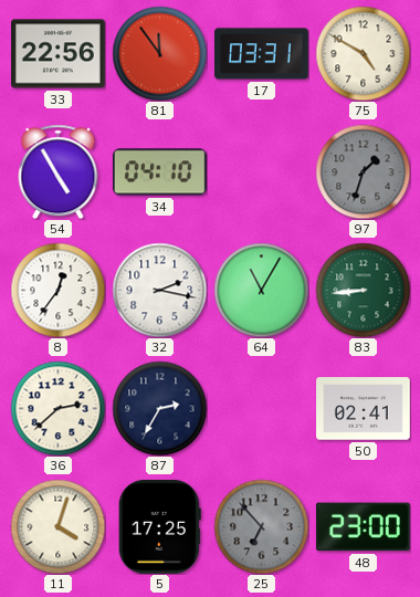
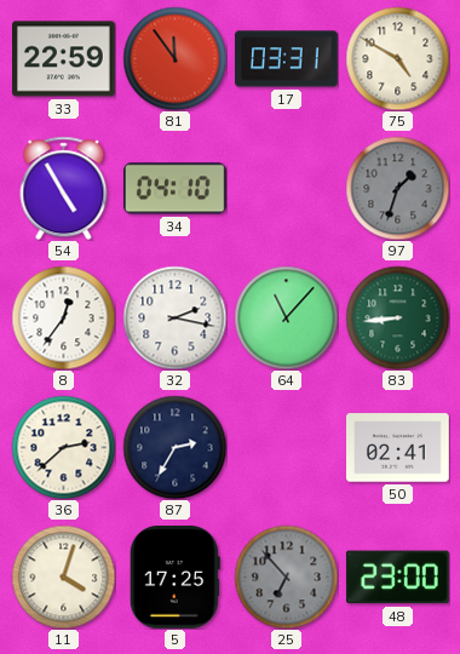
33: 22:56 -> 22:59 (64, 59)
64: 11:05 -> 11:07 (286, 317)
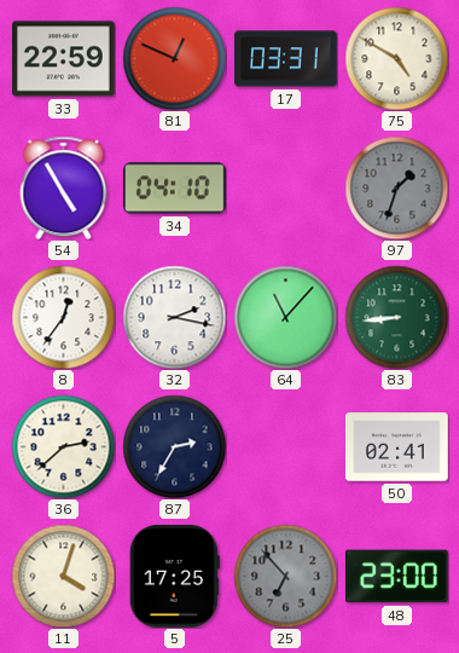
81: 11:54 -> 12:49 (174, 58)
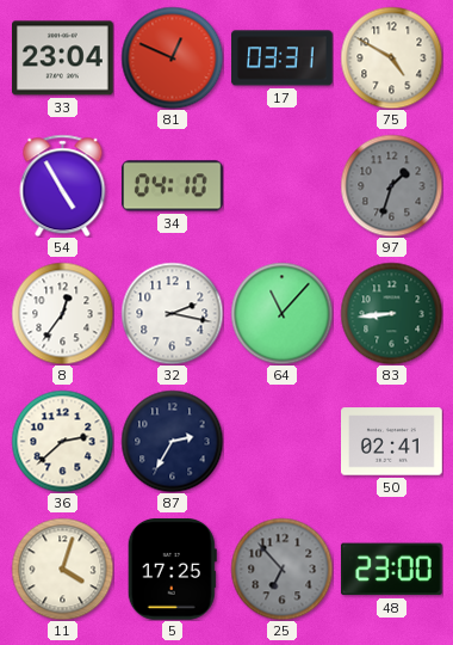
33: 22:59 -> 23:04 (63, 59)
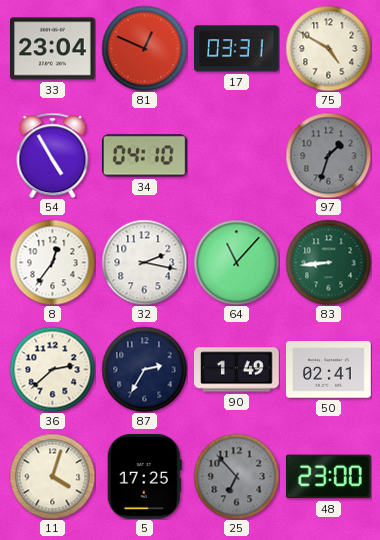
90: none -> 1:49 (237, 370)
